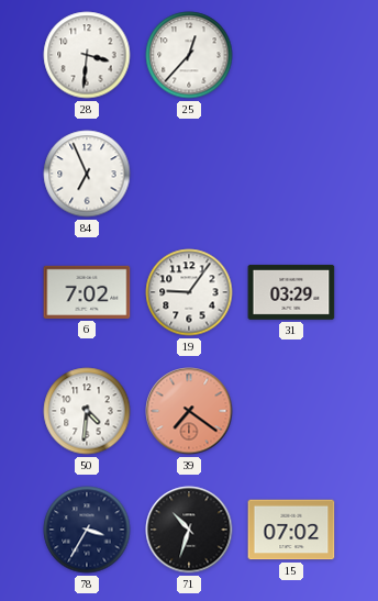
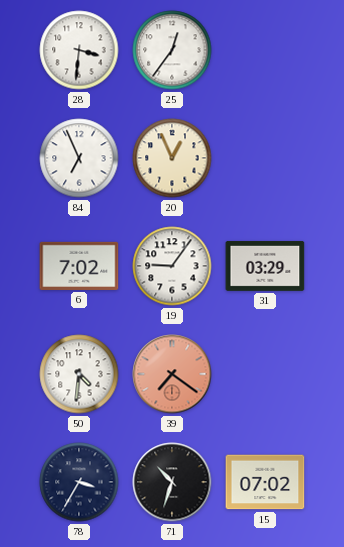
25: 12:37 -> 12:36 (172, 50)
20: none -> 12:56 (172, 158)
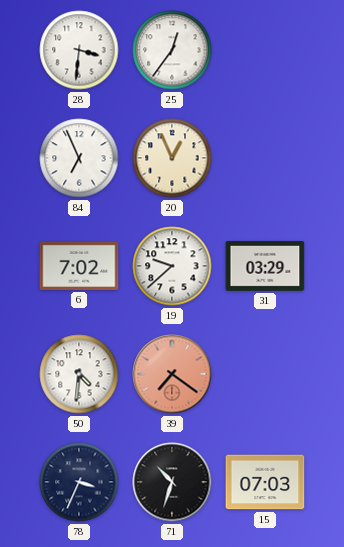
19: 9:06 -> 9:38 (172, 266)
78: 3:35 -> 3:34 (79, 482)
15: 07:02 -> 07:03 (265, 482)
